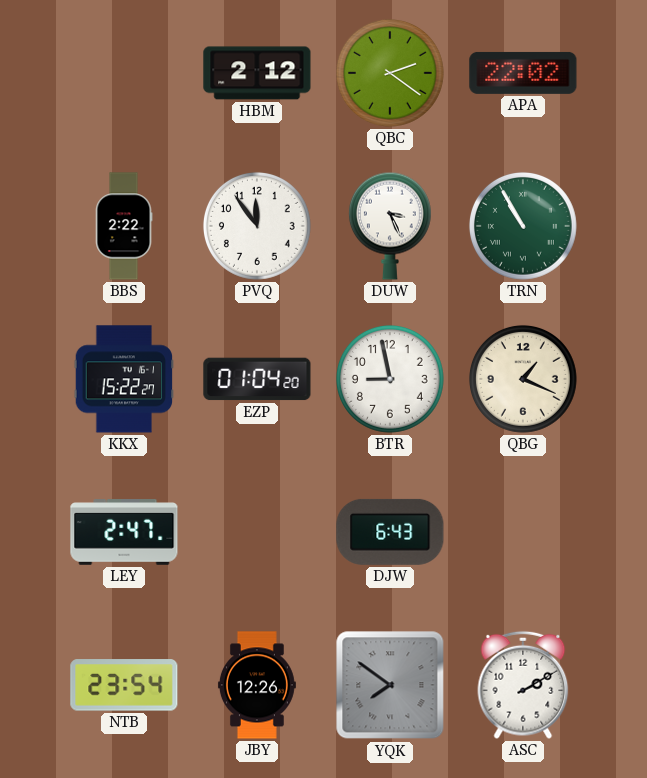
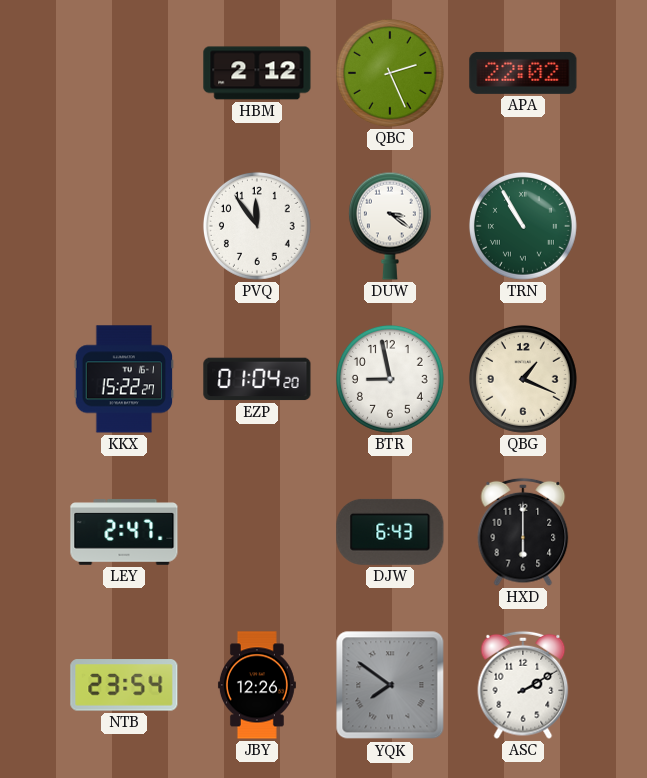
QBC: 2:21 -> 2:26 (390, 73)
BBS: 2:22 -> none (124, 226)
DUW: 3:26 -> 3:21 (390, 226)
HXD: none -> 6:00 (523, 532)
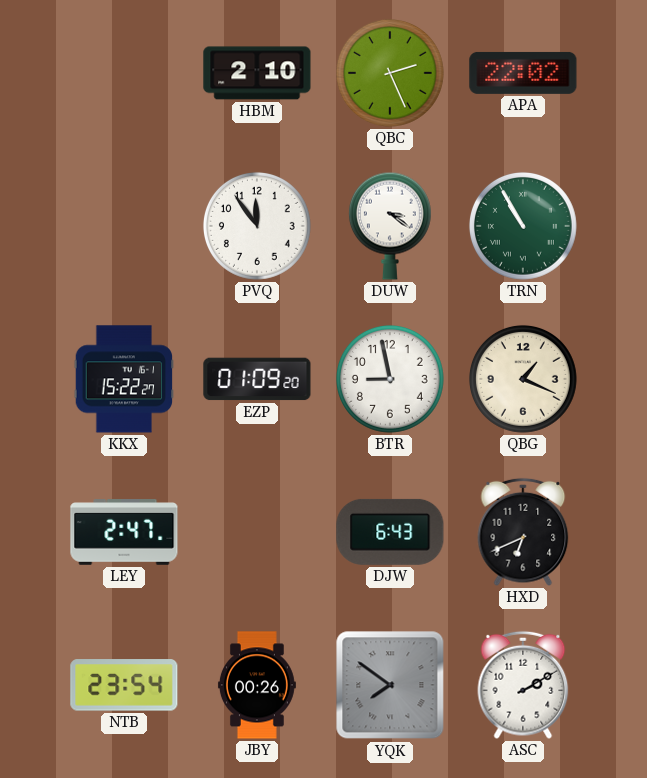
HBM: 2:12 -> 2:10 (257, 73)
EZP: 01:04 -> 01:09 (257, 379)
HXD: 6:00 -> 6:41 (523, 532)
JBY: 12:26 -> 00:26 (257, 685)
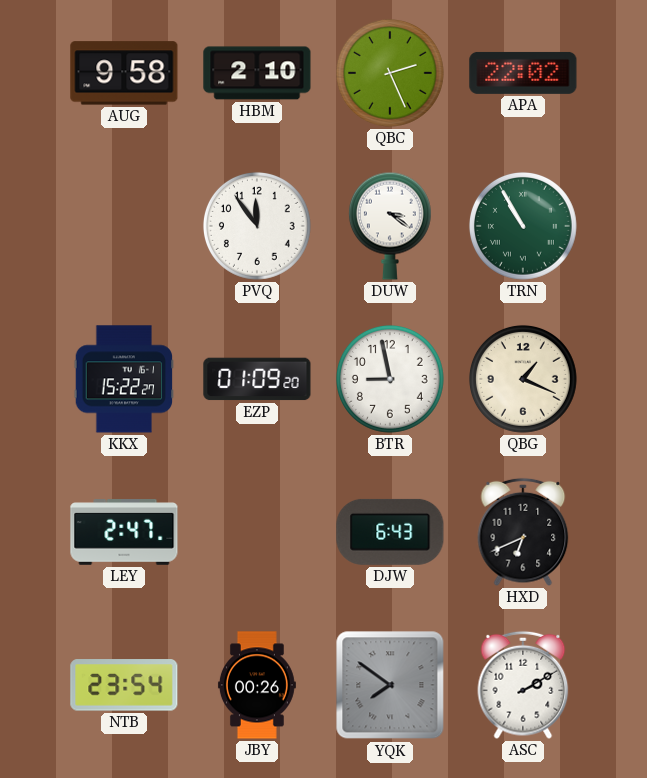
AUG: none -> 9:58 (124, 73)
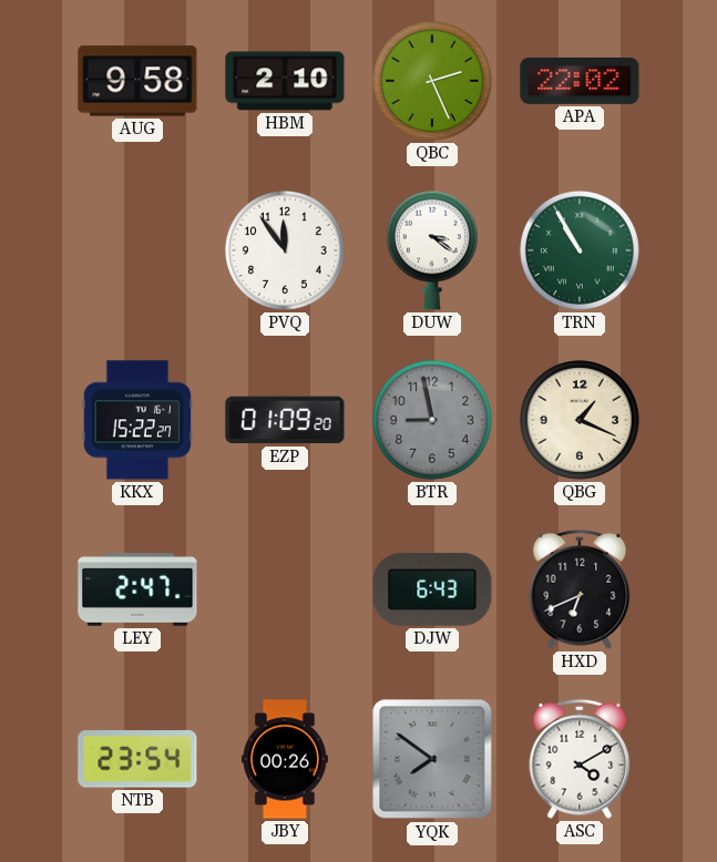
BTR dial: white -> grey (432, 420)
ASC: 2:10 -> 4:10 (580, 759)
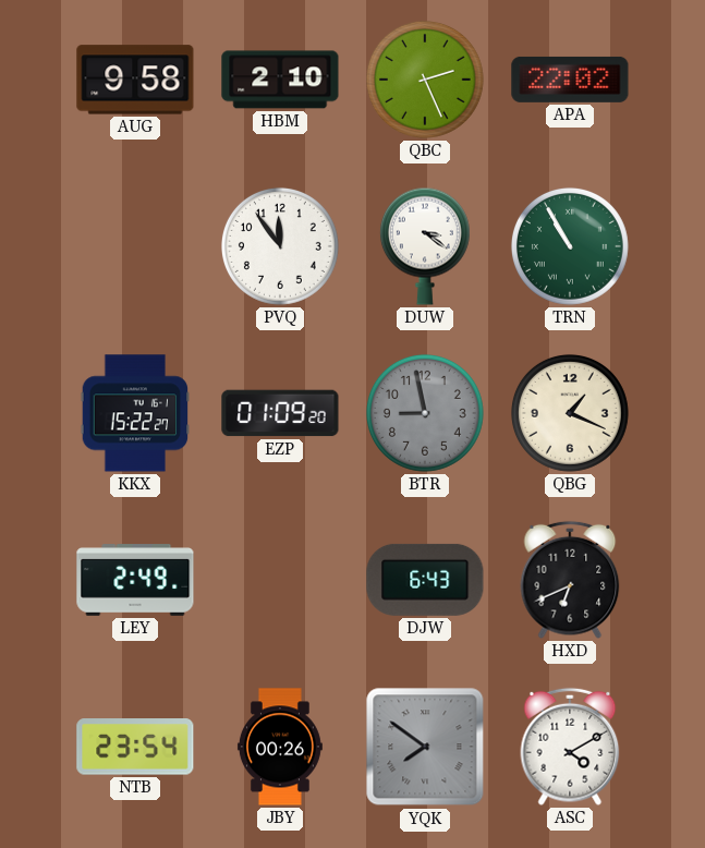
LEY: 2:47 -> 2:49 (135, 580)
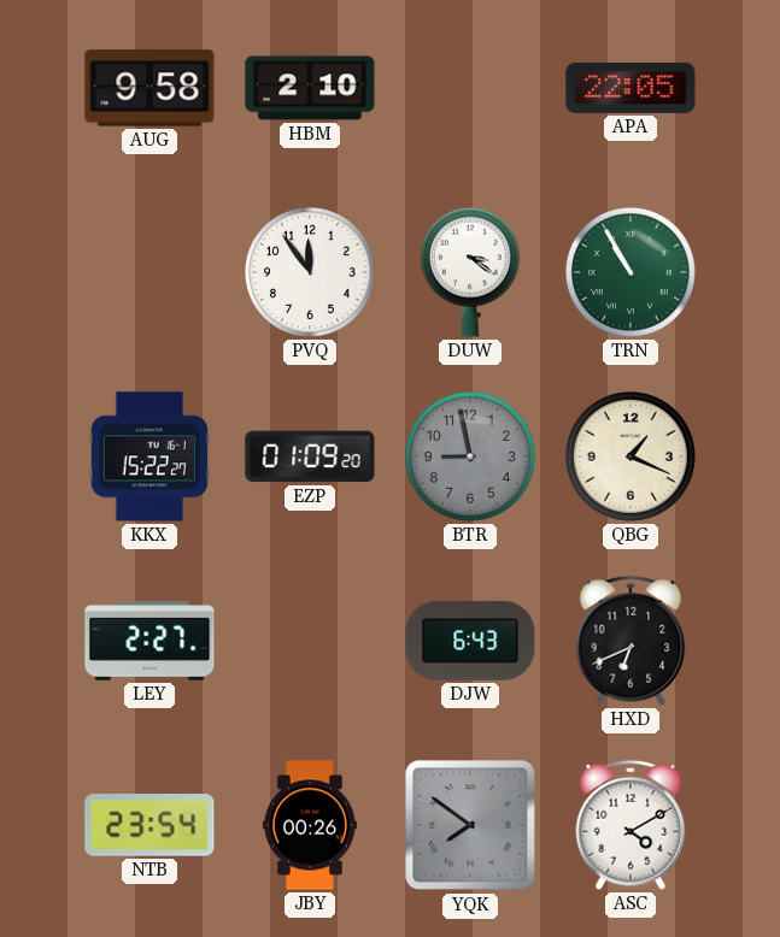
QBC: 2:26 -> none (425, 80)
APA: 22:02 -> 22:05 (631, 88)
LEY: 2:49 -> 2:27 (149, 641)
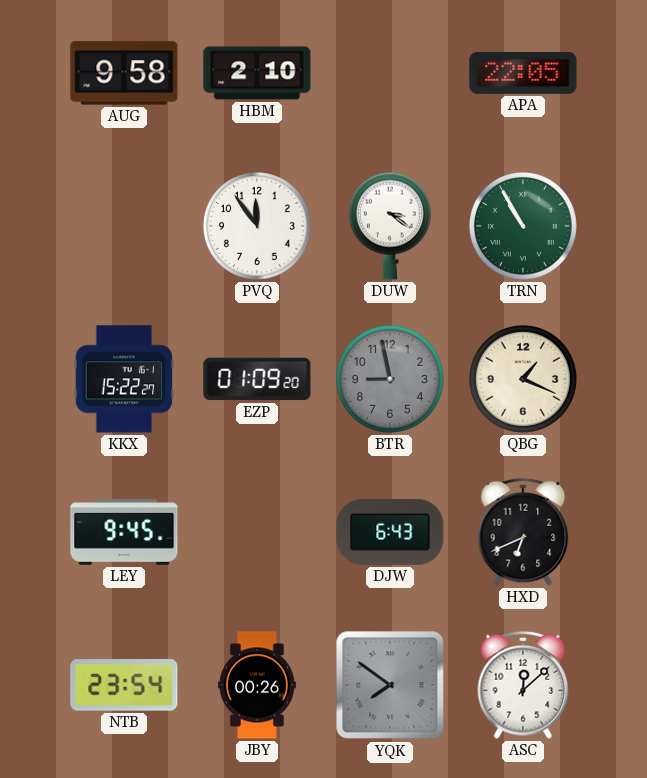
LEY: 2:27 -> 9:45 (124, 532)
ASC: 4:10 -> 12:08 (523, 685)
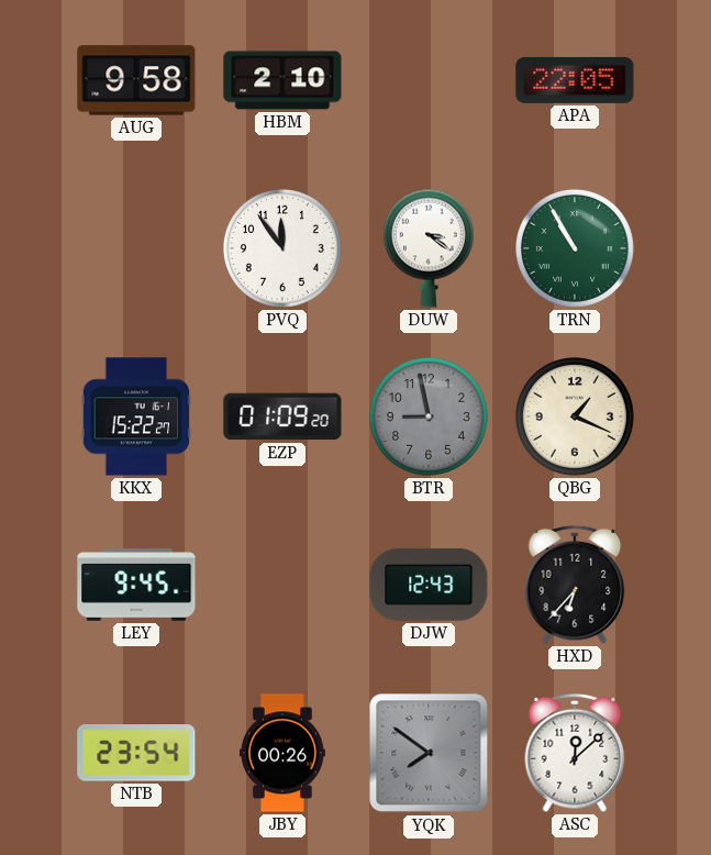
DJW: 6:43 -> 12:43 (429, 585)
HXD: 6:41 -> 6:37 (575, 585)
